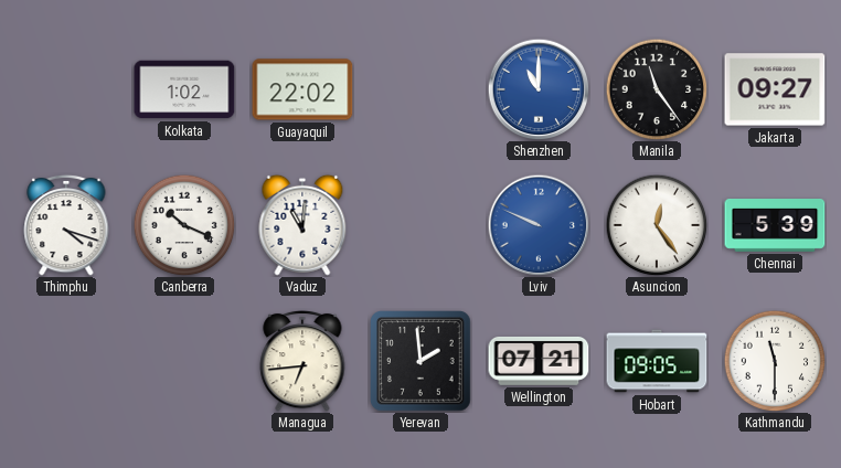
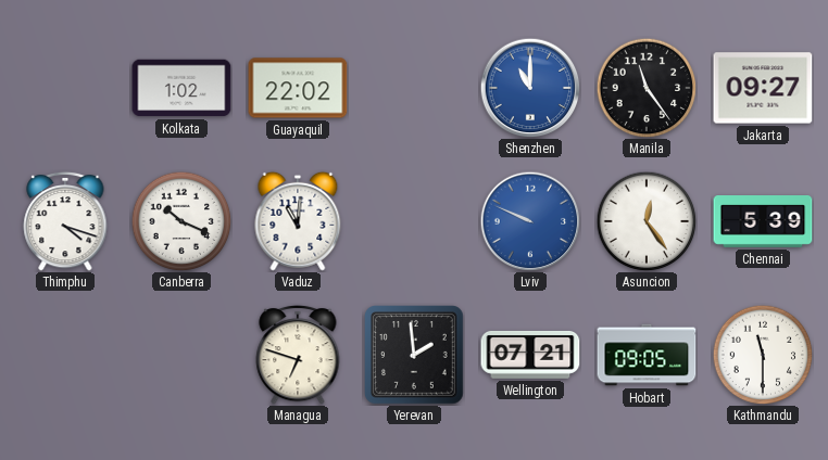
Managua: 6:44 -> 6:48 (298, 355)
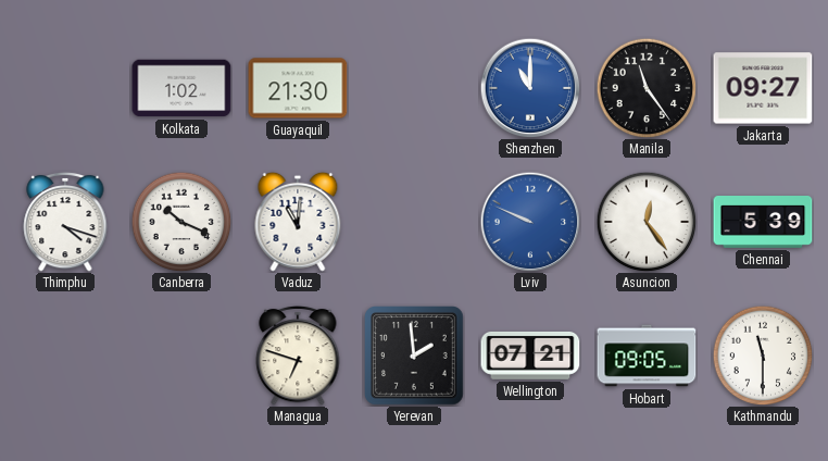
Guayaquil: 22:02 -> 21:30 (298, 88)
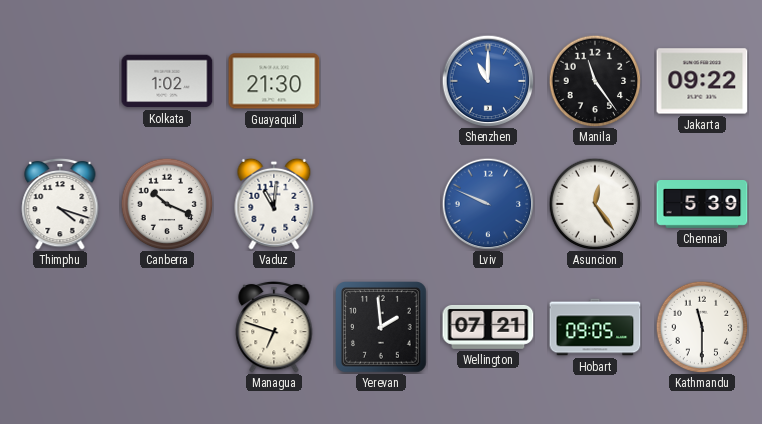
Jakarta: 09:27 -> 09:22 (702, 81)
